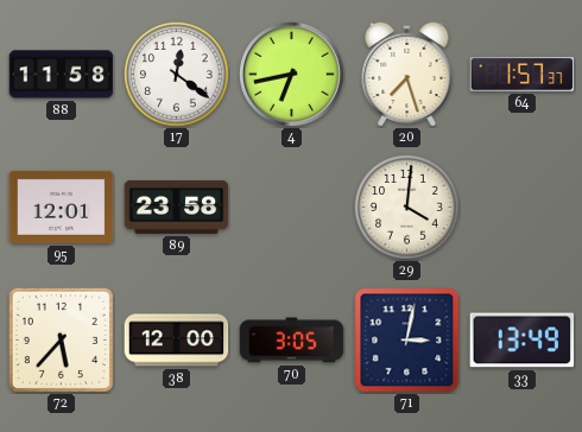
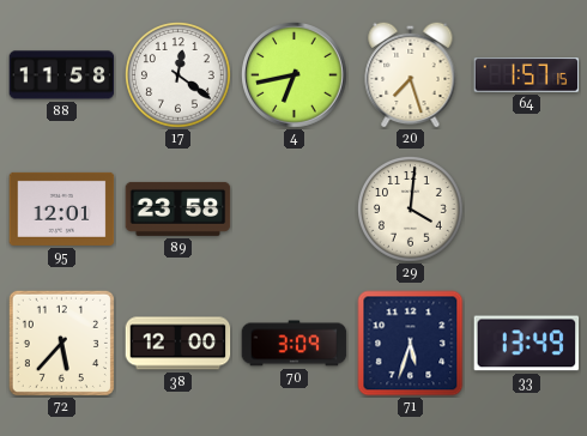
64: 1:57:37 -> 1:57:15 (527, 75)
70: 3:05 -> 3:09 (295, 344)
71: 3:02 -> 5:33 (411, 344)
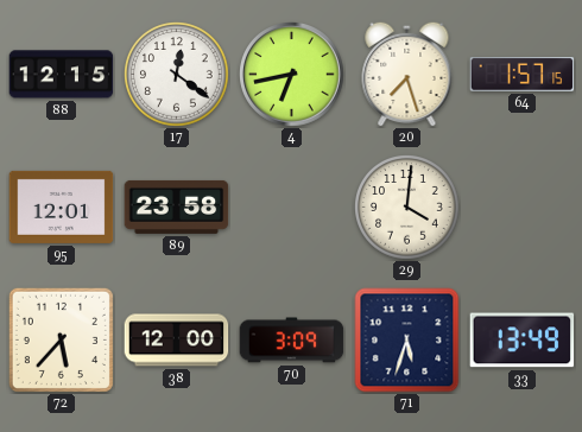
88: 11:58 -> 12:15 (62, 75)
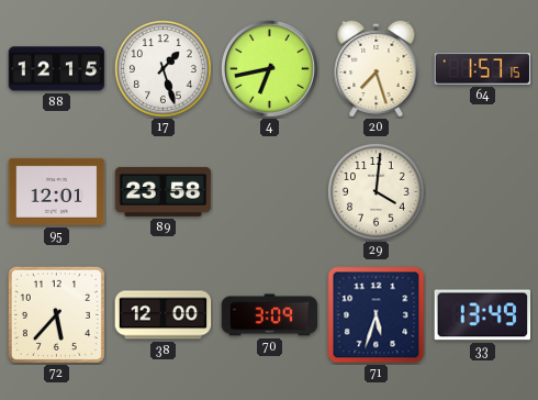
17: 12:21 -> 1:27 (164, 69)
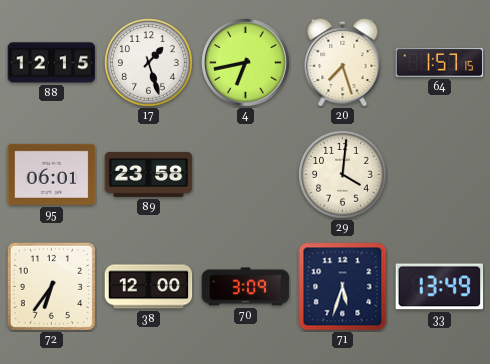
95: 12:01 -> 06:01 (52, 174)
72: 5:37 -> 6:36 (51, 286)
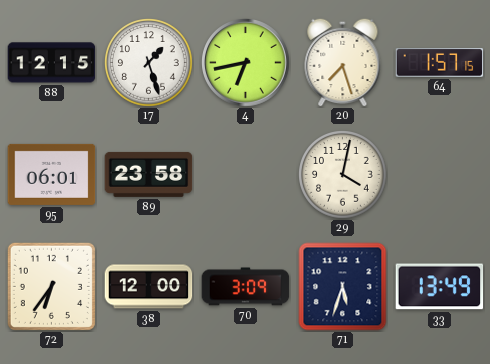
29: 4:01 -> 4:02 (343, 175)
